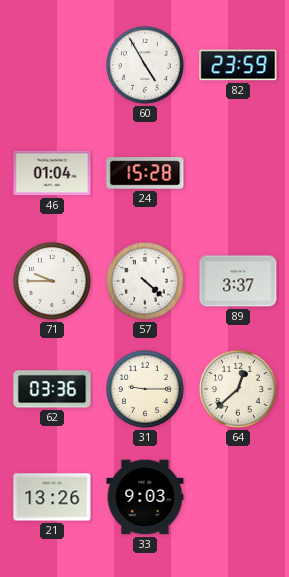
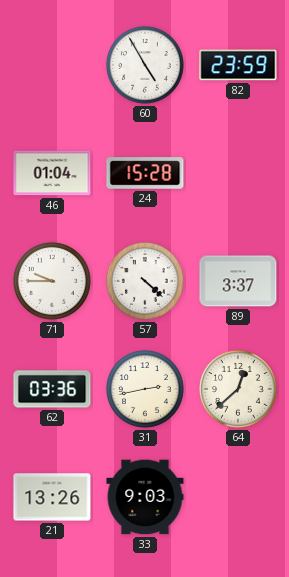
31: 9:15 -> 2:43 (145, 389)
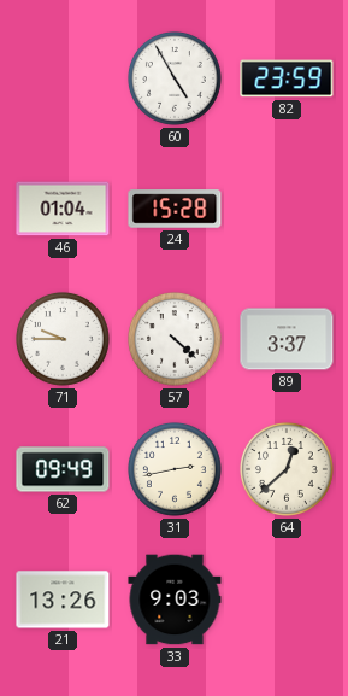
62: 03:36 -> 09:49 (63, 469)
